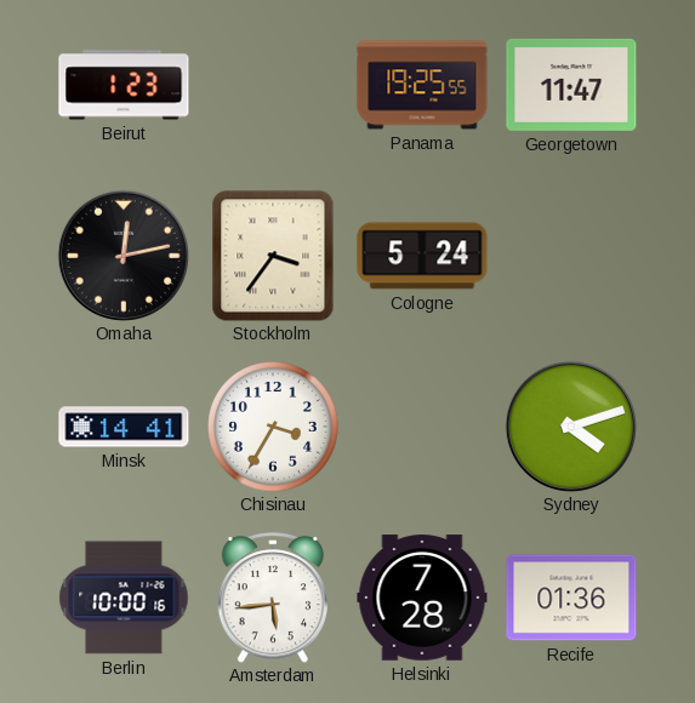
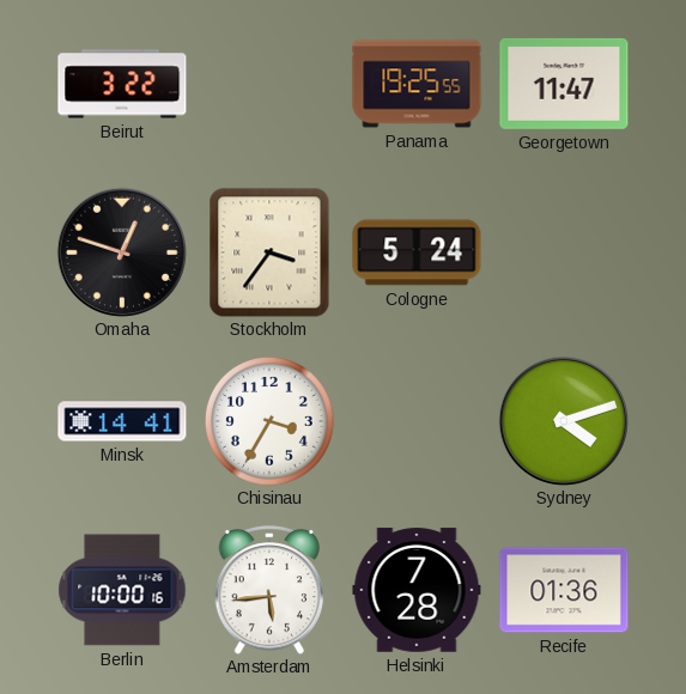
Beirut: 1:23 -> 3:22 (122, 84)
Omaha: 12:13 -> 12:48 (122, 252)
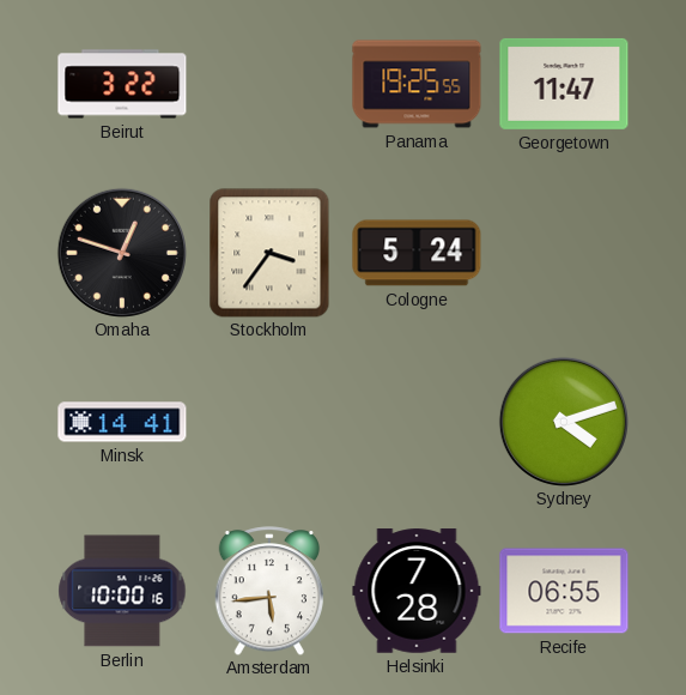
Chisinau: 3:35 -> none (271, 422)
Recife: 01:36 -> 06:55 (564, 591)
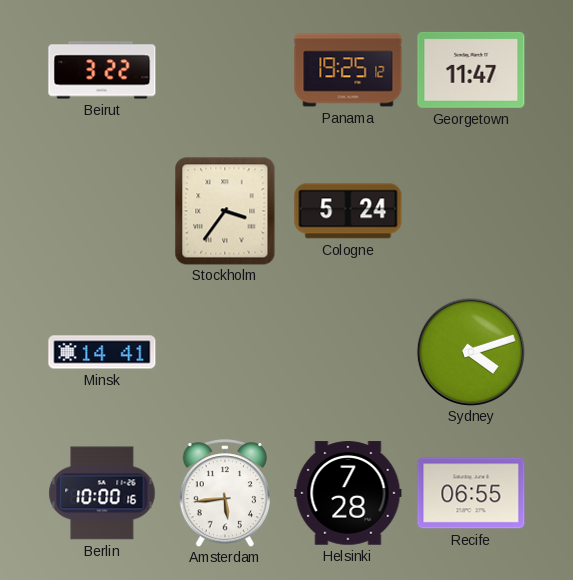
Panama: 19:25:55 -> 19:25:12 (348, 70)
Omaha: 12:48 -> none (122, 253)
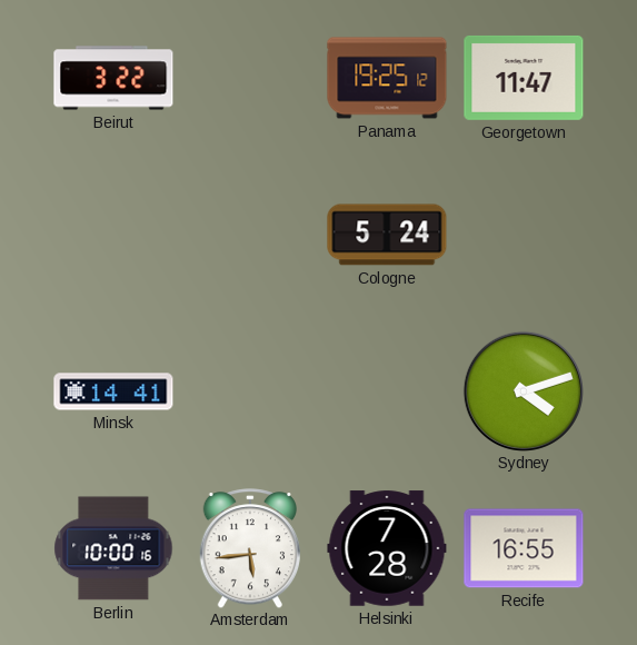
Stockholm: 3:36 -> none (225, 211)
Recife: 06:55 -> 16:55 (524, 548)
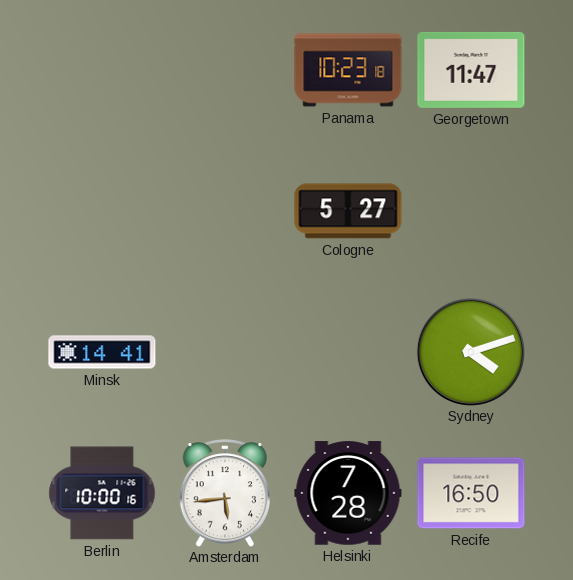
Beirut: 3:22 -> none (113, 78)
Panama: 19:25 -> 10:23 (348, 70)
Cologne: 5:24 -> 5:27 (348, 211)
Recife: 16:55 -> 16:50 (471, 493)
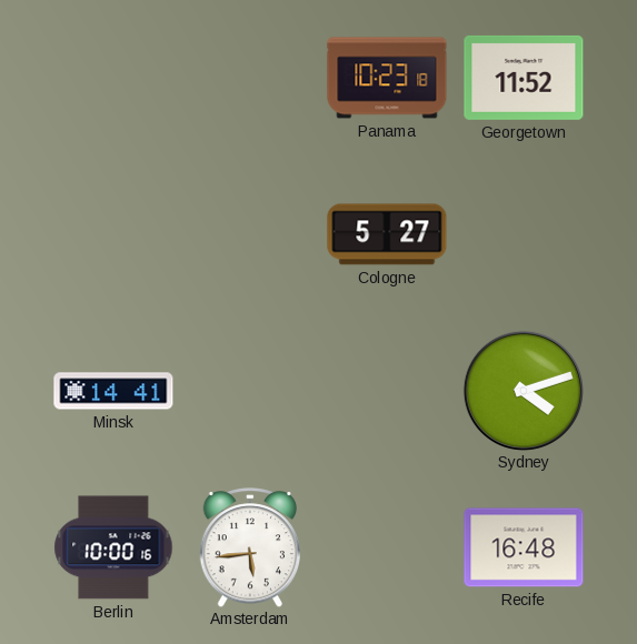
Georgetown: 11:47 -> 11:52 (524, 78)
Helsinki: 7:28 -> none (348, 493)
Recife: 16:50 -> 16:48 (524, 547)
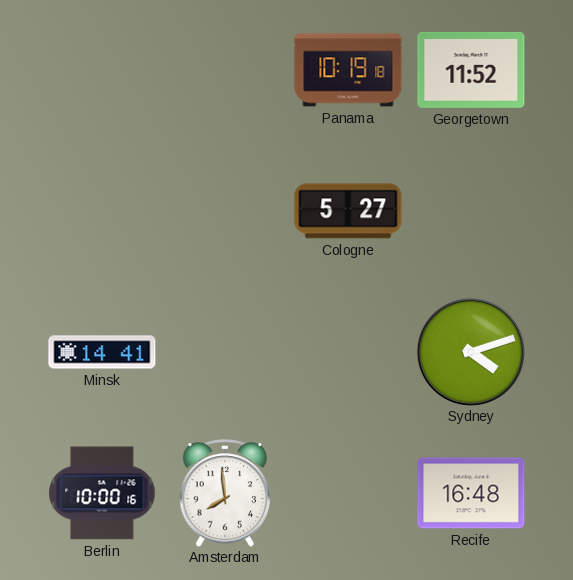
Panama: 10:23 -> 10:19 (348, 70)
Amsterdam: 5:44 -> 7:59 (224, 493)
